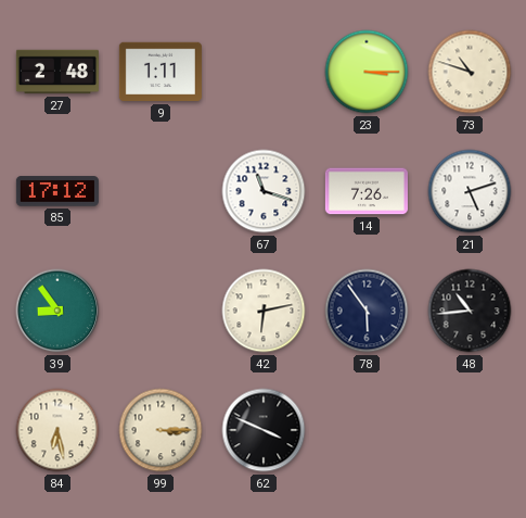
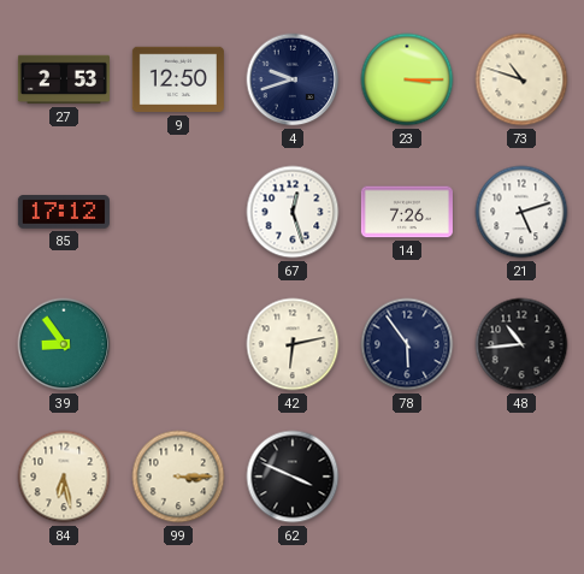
27: 2:48 -> 2:53 (64, 79)
9: 1:11 -> 12:50 (178, 79)
4: none -> 9:42 (293, 79)
67: 11:18 -> 12:27 (293, 212)
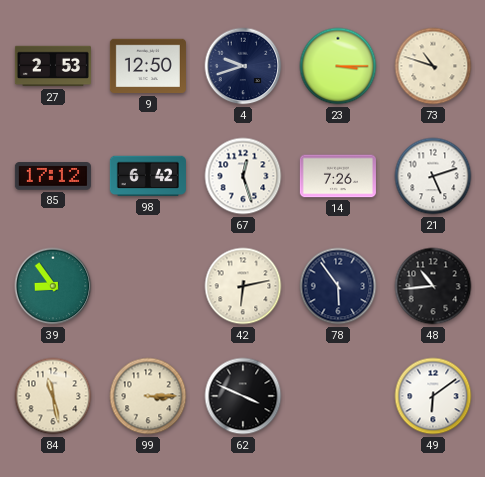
98: none -> 6:42 (148, 176)
84: 6:28 -> 11:28 (53, 396)
49: none -> 6:09 (433, 396)
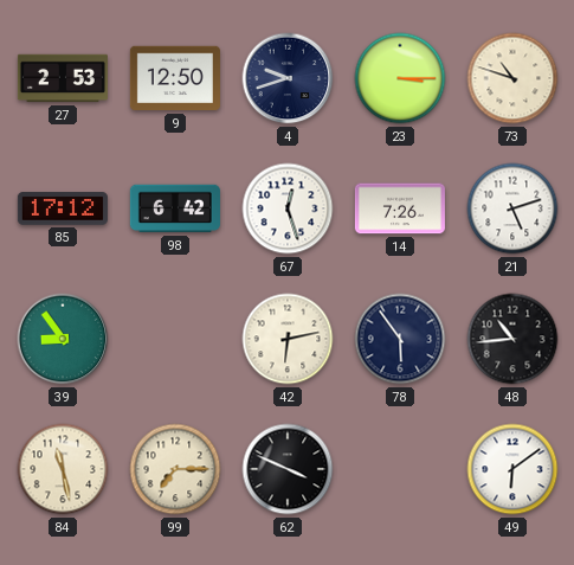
99: 3:15 -> 7:15 (175, 469)
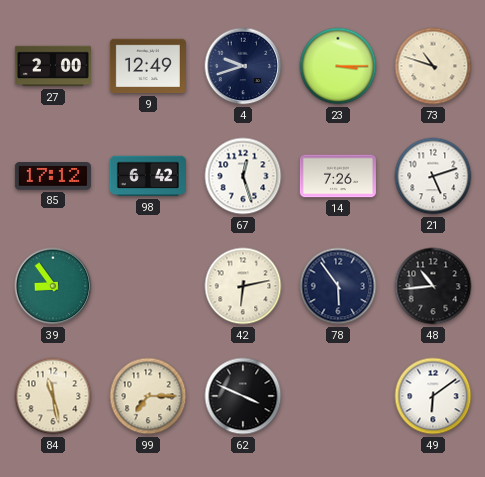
27: 2:53 -> 2:00 (53, 66)
9: 12:50 -> 12:49 (148, 66)
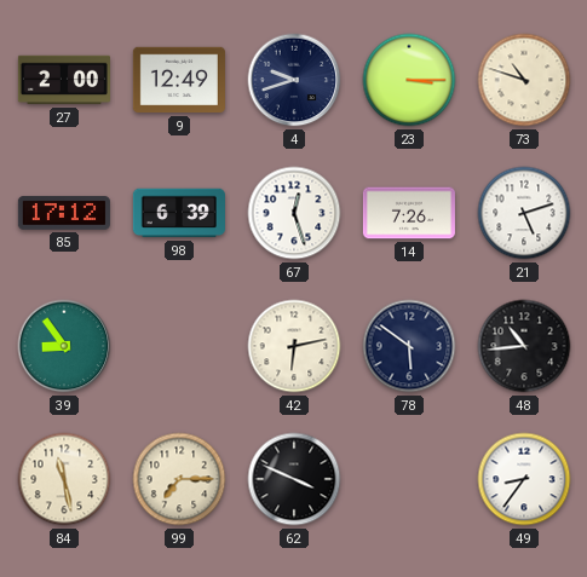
98: 6:42 -> 6:39 (179, 213)
78: 5:54 -> 5:51 (409, 346)
49: 6:09 -> 8:36 (524, 479)
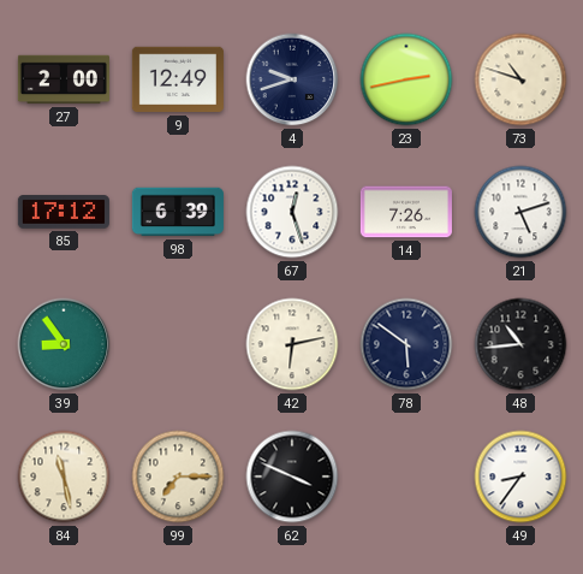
23: 3:15 -> 2:43 (406, 79)
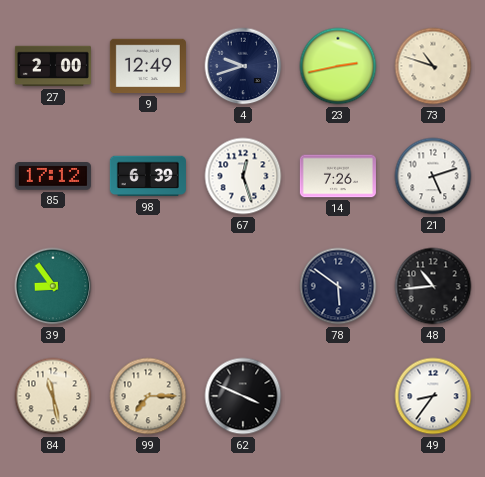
42: 6:13 -> none (292, 344)
